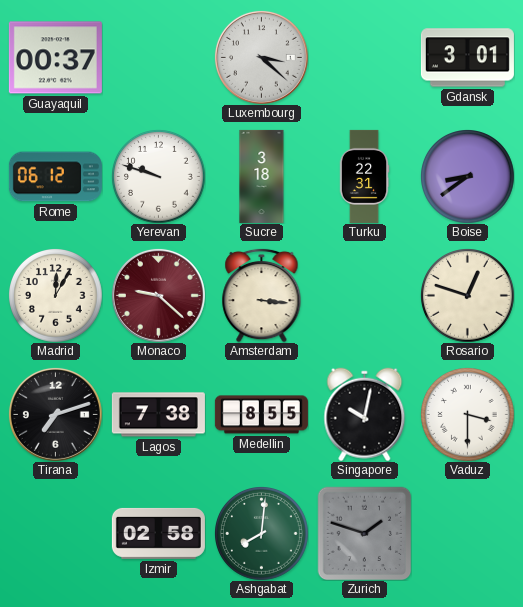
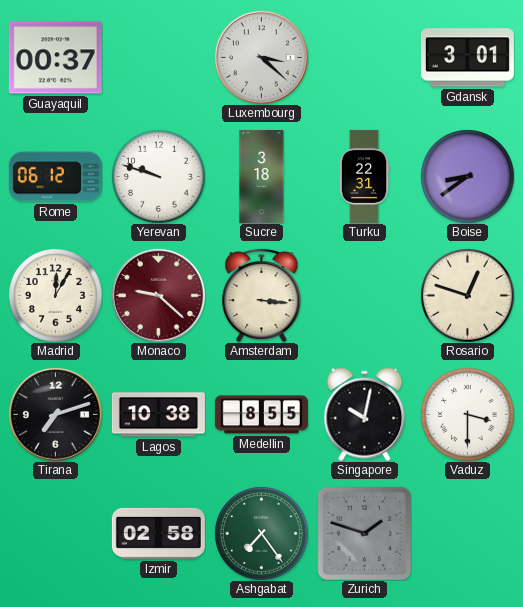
Lagos: 7:38 -> 10:38 (158, 415)
Ashgabat: 8:01 -> 7:24 (262, 534)
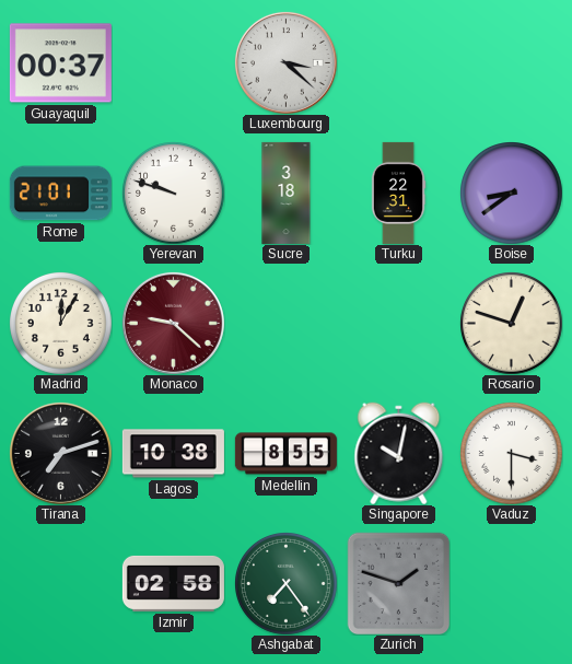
Gdansk: 3:01 -> none (467, 58)
Rome: 06:12 -> 21:01 (60, 194)
Amsterdam: 3:16 -> none (262, 295)
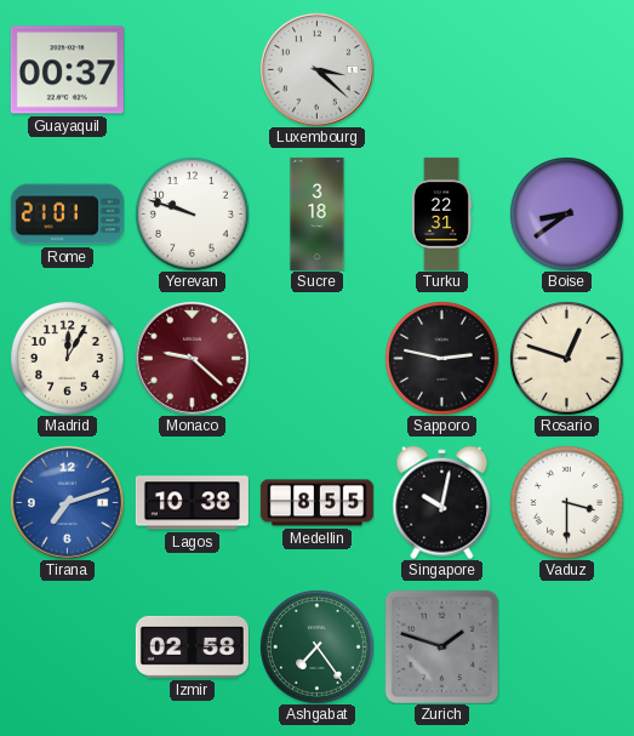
Sapporo: none -> 2:47 (442, 359)
Tirana dial: black -> blue (67, 502)
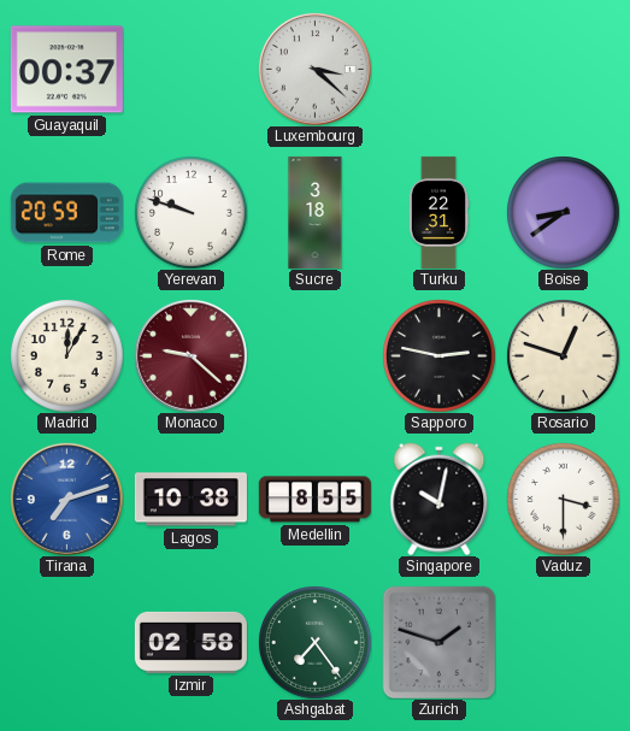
Rome: 21:01 -> 20:59 (66, 213)
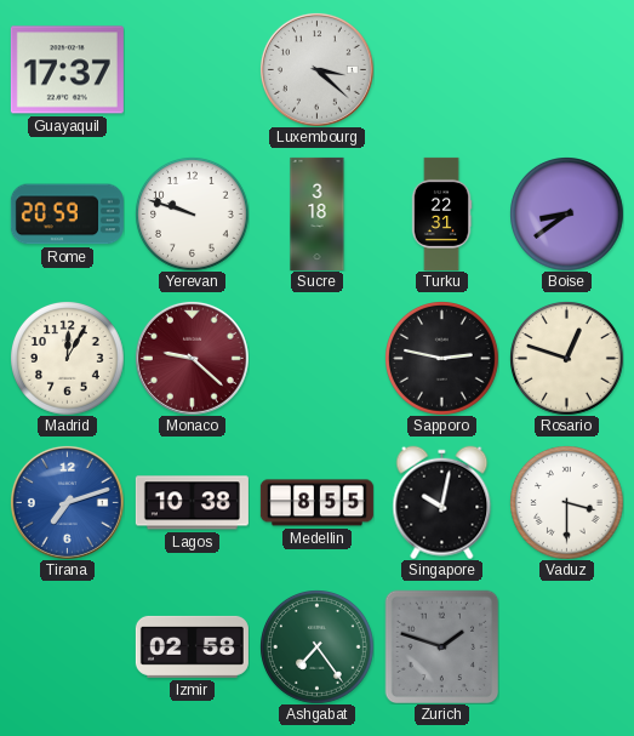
Guayaquil: 00:37 -> 17:37 (67, 70)
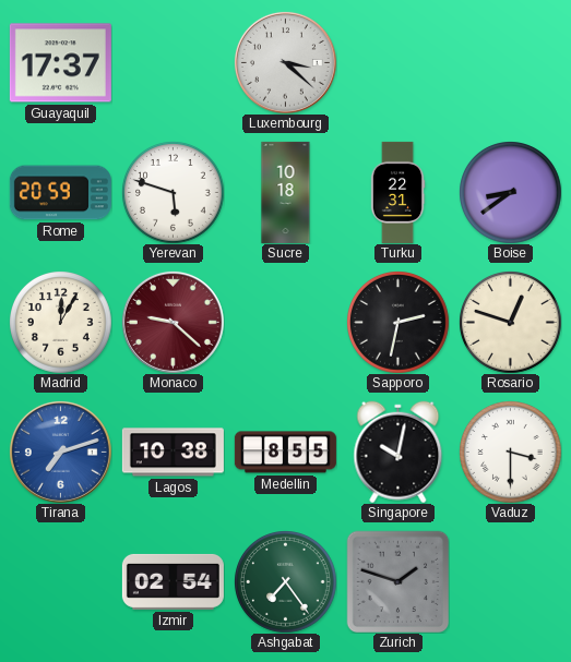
Yerevan: 9:48 -> 5:48 (174, 193)
Sucre: 3:18 -> 10:18 (286, 192)
Sapporo: 2:47 -> 2:32 (398, 323)
Izmir: 02:58 -> 02:54 (173, 581)
